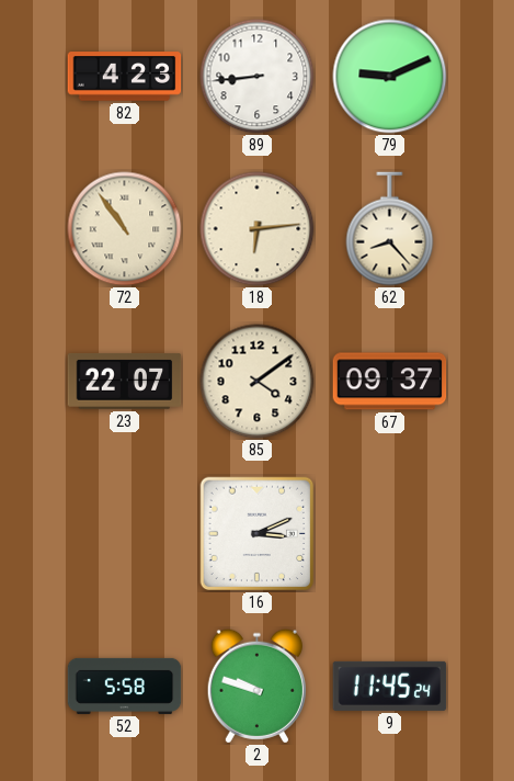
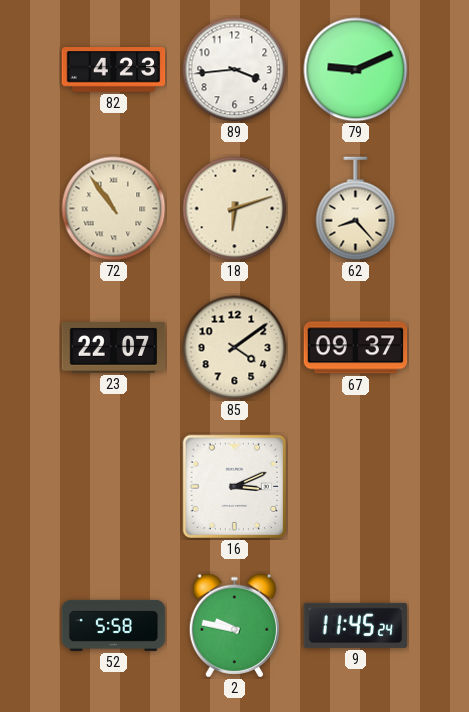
89: 8:44 -> 3:44 (235, 70)
18: 6:14 -> 6:12 (235, 209)
2: 9:48 -> 9:47 (234, 626)
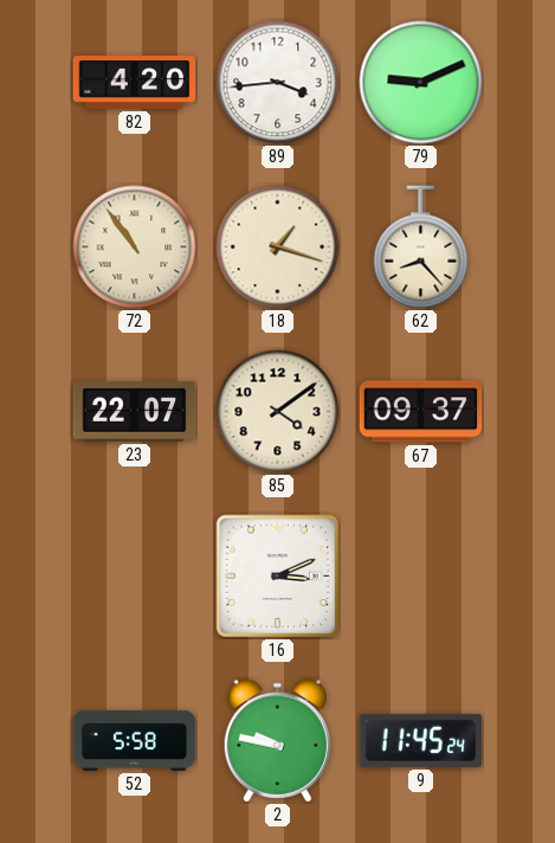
82: 4:23 -> 4:20 (135, 83)
18: 6:12 -> 1:18 (278, 247)
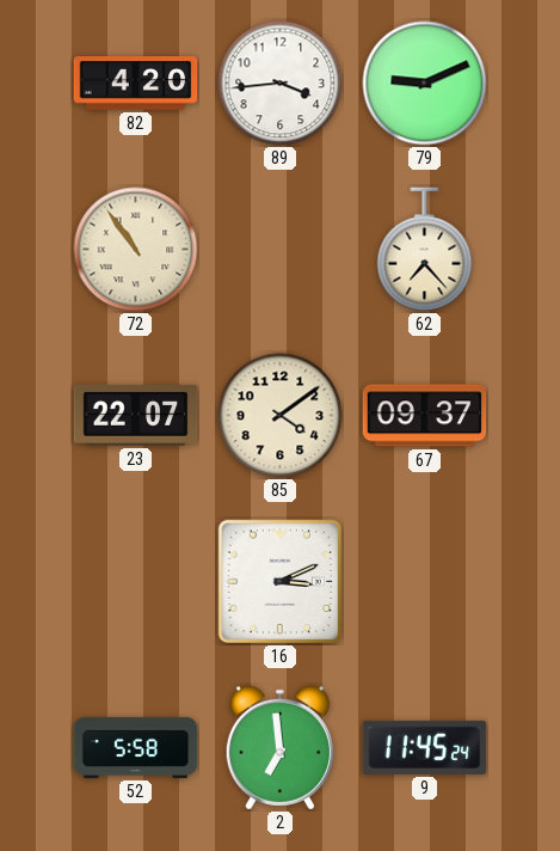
18: 1:18 -> none (278, 247)
62: 8:23 -> 7:23 (425, 250)
2: 9:47 -> 6:59 (279, 748)
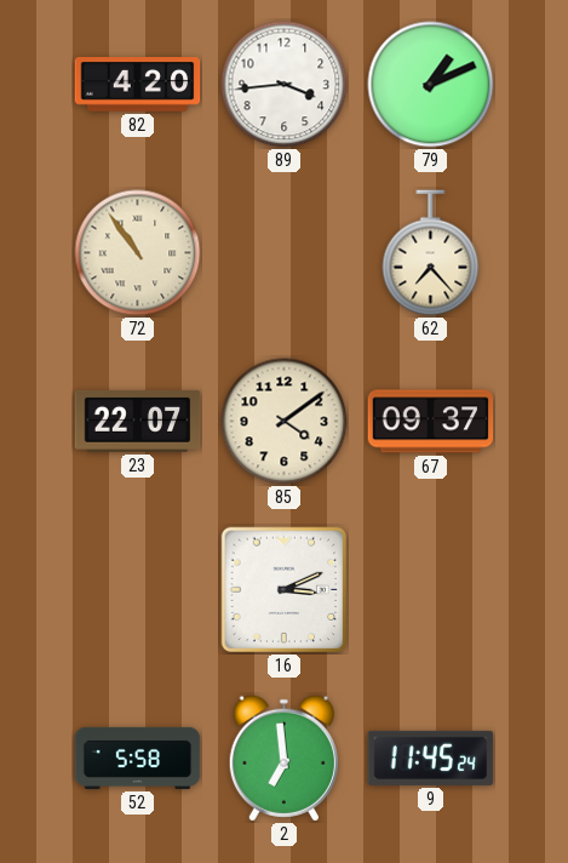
79: 9:11 -> 1:11 (431, 85)
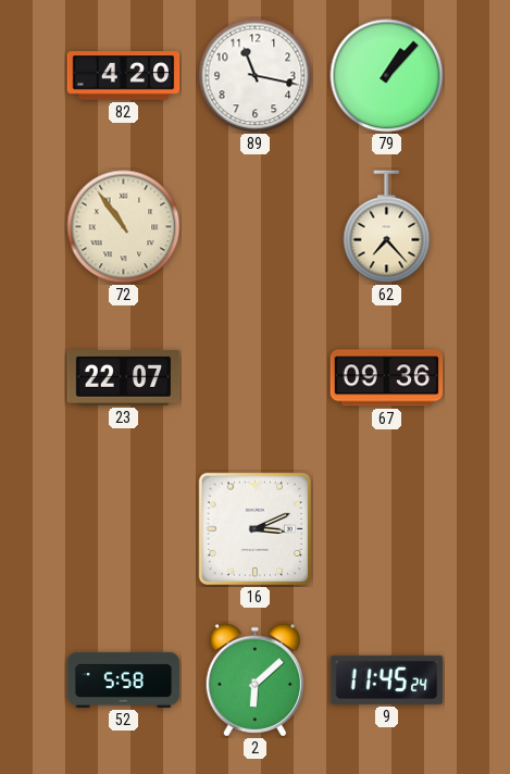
89: 3:44 -> 11:17 (256, 76)
79: 1:11 -> 1:07 (387, 76)
85: 4:09 -> none (285, 422)
67: 09:37 -> 09:36 (387, 378)
2: 6:59 -> 6:08 (254, 681)
